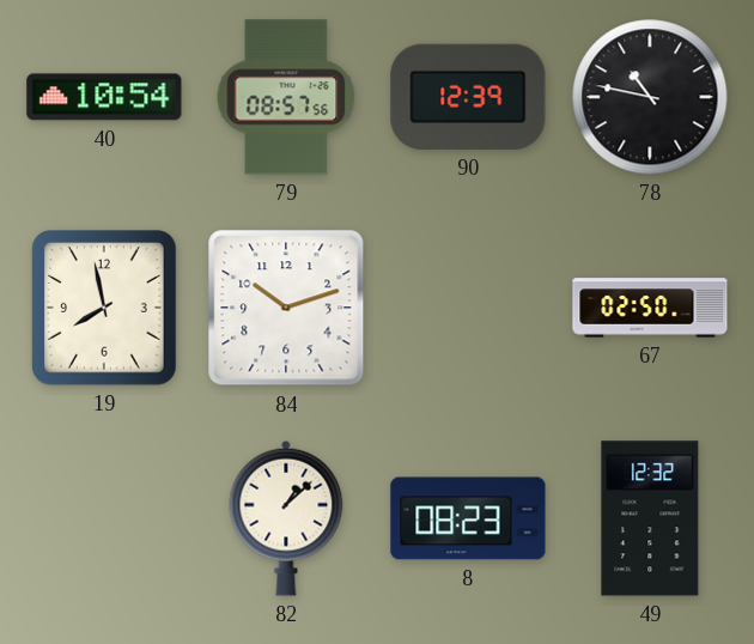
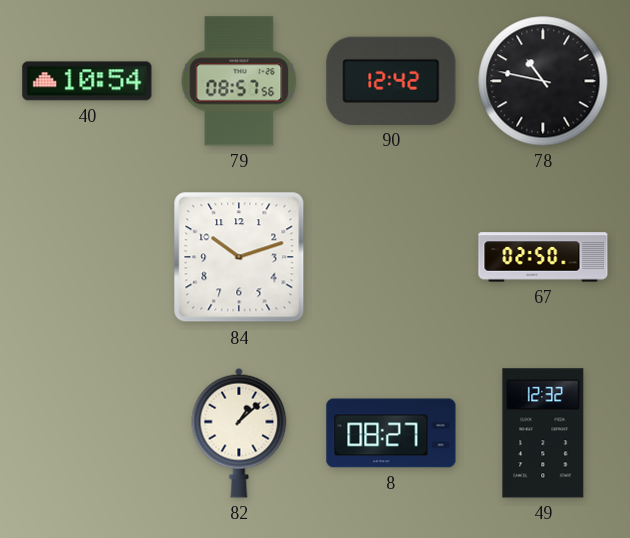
90: 12:39 -> 12:42 (391, 81)
19: 7:58 -> none (104, 308)
8: 08:23 -> 08:27 (391, 433)
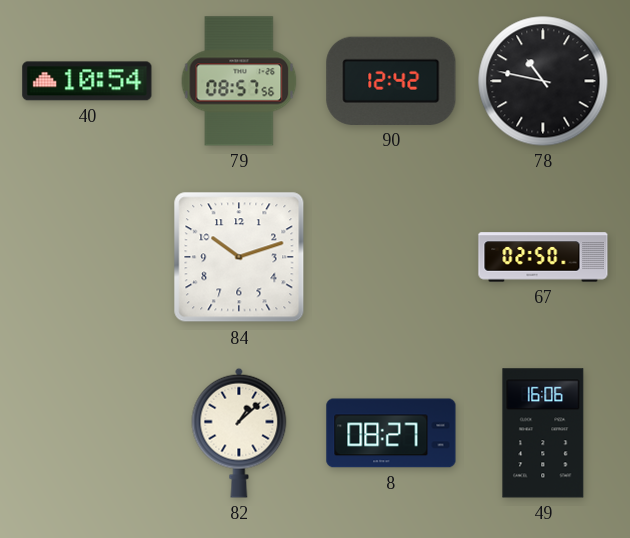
49: 12:32 -> 16:06 (543, 433)
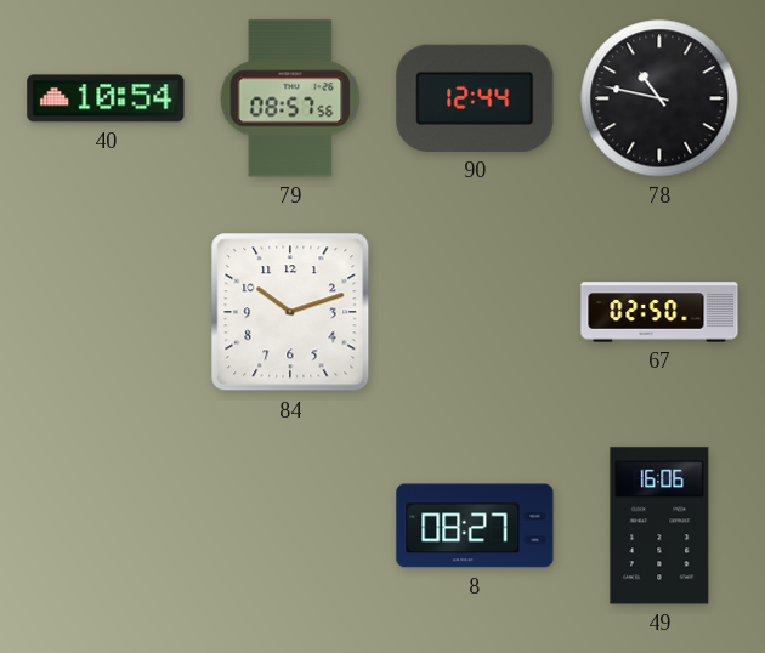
90: 12:42 -> 12:44 (475, 98)
82: 1:08 -> none (239, 433)
